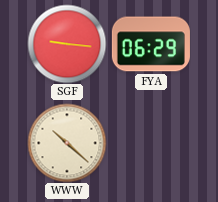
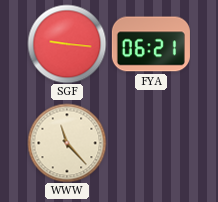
FYA: 06:29 -> 06:21 (151, 44)
WWW: 10:22 -> 11:23 (67, 143)
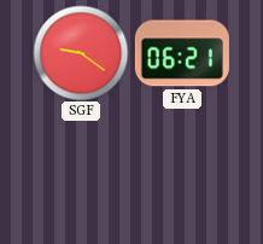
SGF: 9:16 -> 9:21 (81, 53)
WWW: 11:23 -> none (67, 143)
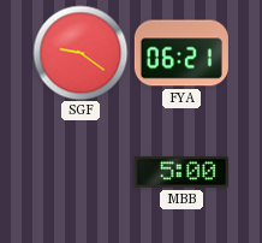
MBB: none -> 5:00 (181, 172)
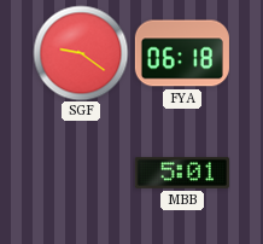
FYA: 06:21 -> 06:18 (182, 53)
MBB: 5:00 -> 5:01 (182, 173)
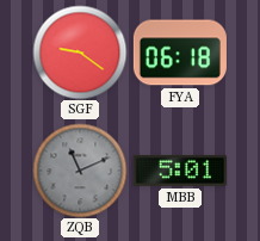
ZQB: none -> 11:11 (80, 171)
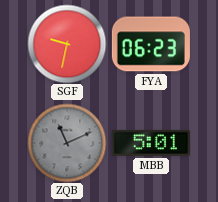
SGF: 9:21 -> 9:32 (67, 44)
FYA: 06:18 -> 06:23 (151, 44)
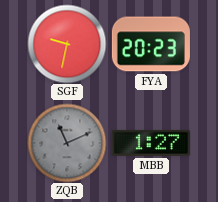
FYA: 06:23 -> 20:23 (151, 44)
MBB: 5:01 -> 1:27 (151, 143)
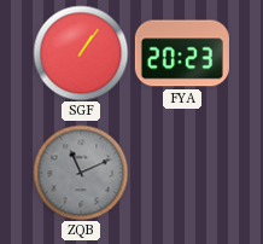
SGF: 9:32 -> 1:06 (81, 53)
MBB: 1:27 -> none (151, 143)
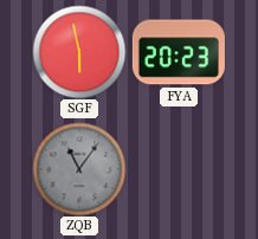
SGF: 1:06 -> 5:58 (79, 52)
ZQB: 11:11 -> 11:06 (79, 169)
